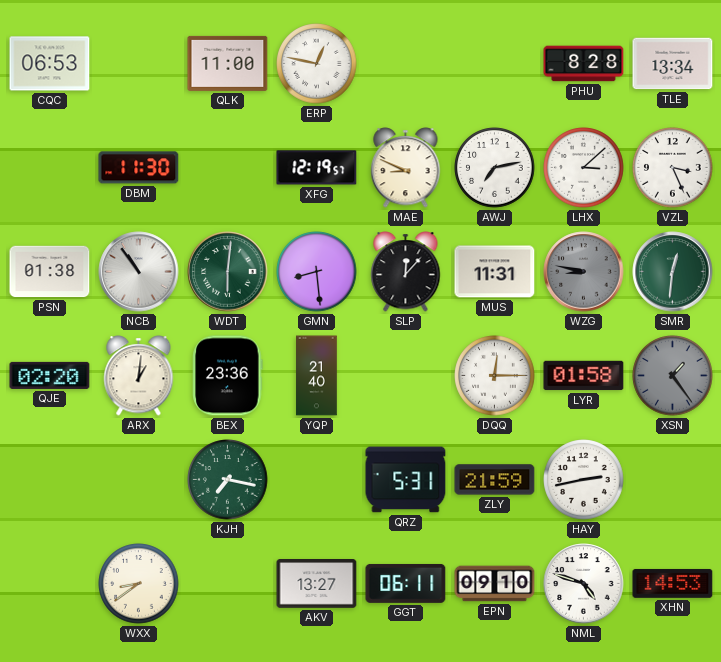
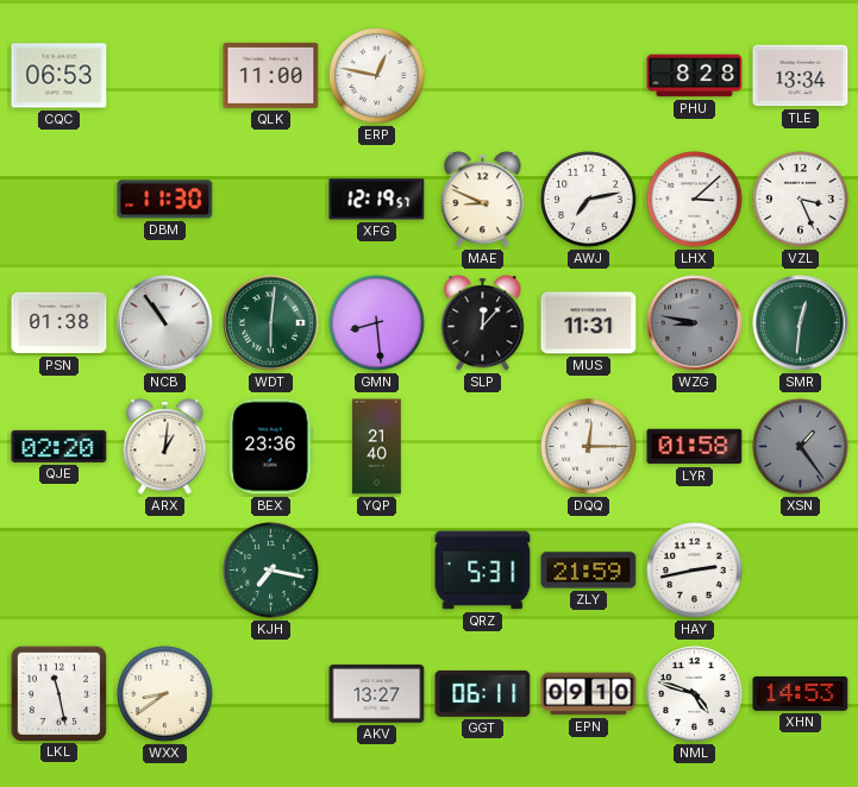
LKL: none -> 11:28 (58, 693)
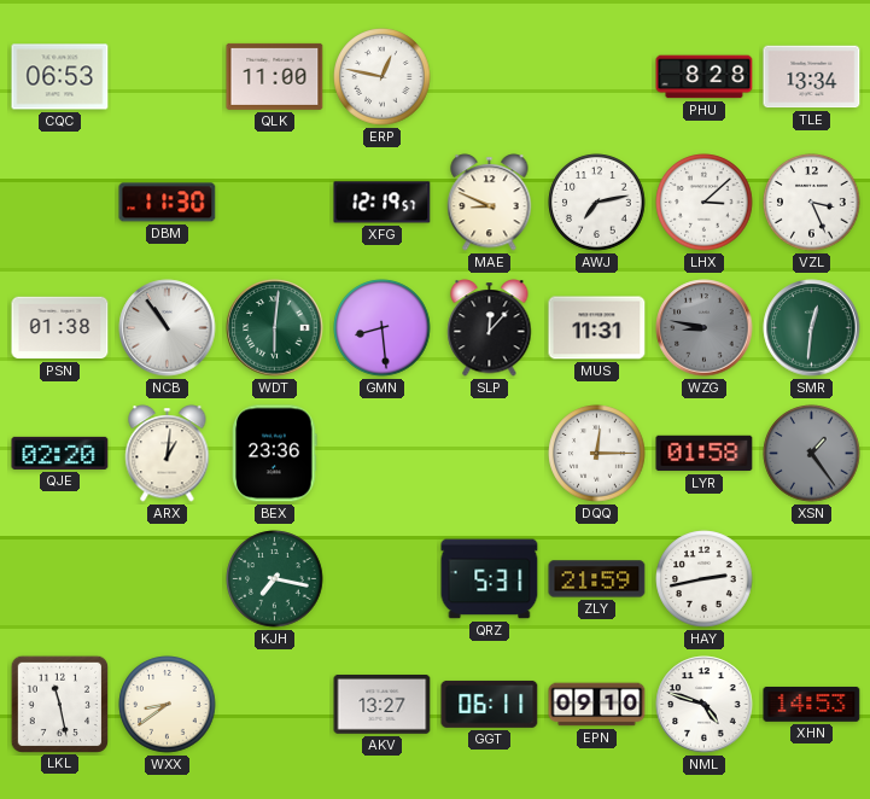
YQP: 21:40 -> none (377, 447)
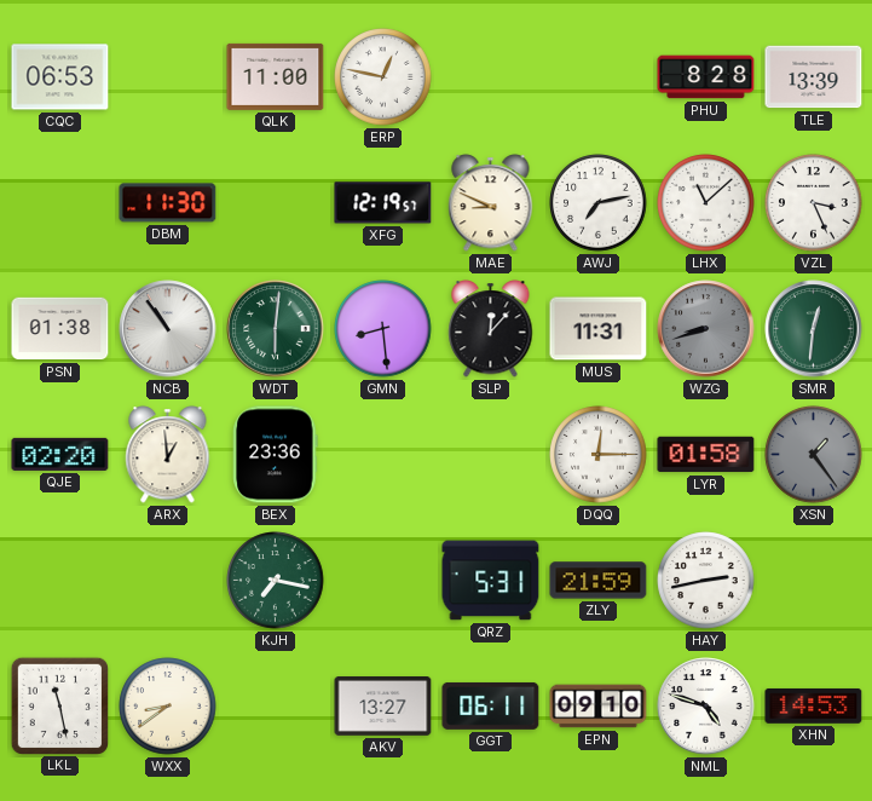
TLE: 13:34 -> 13:39 (814, 77)
LHX: 3:08 -> 11:08 (706, 203)
WZG: 8:47 -> 8:42 (706, 329)
ARX: 1:01 -> 12:59 (168, 455)
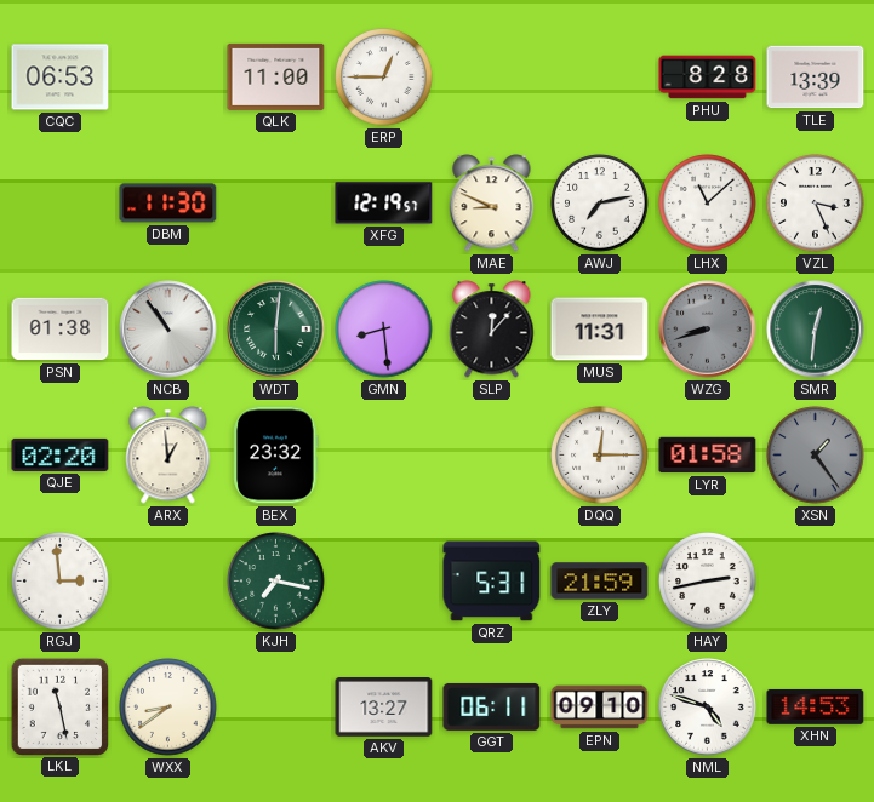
ERP: 12:47 -> 12:45 (384, 78)
BEX: 23:36 -> 23:32 (276, 456)
RGJ: none -> 2:59 (61, 582)
